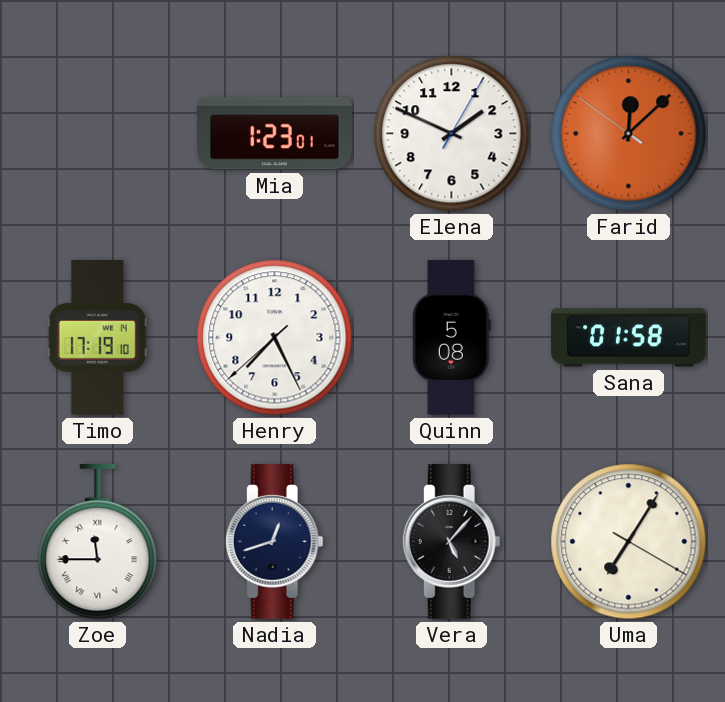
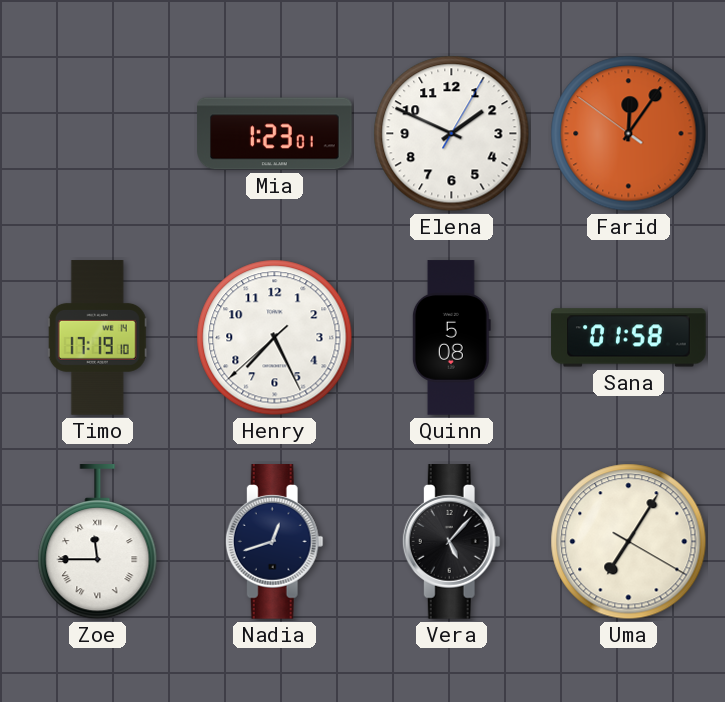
Farid: 12:07 -> 12:05 (629, 134)
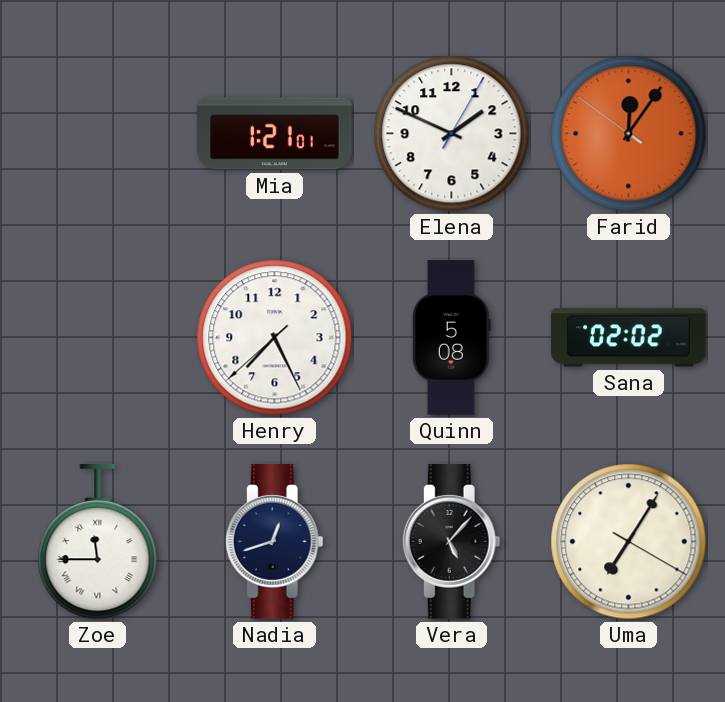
Mia: 1:23 -> 1:21 (275, 134)
Timo: 17:19 -> none (97, 338)
Sana: 01:58 -> 02:02 (629, 338)
